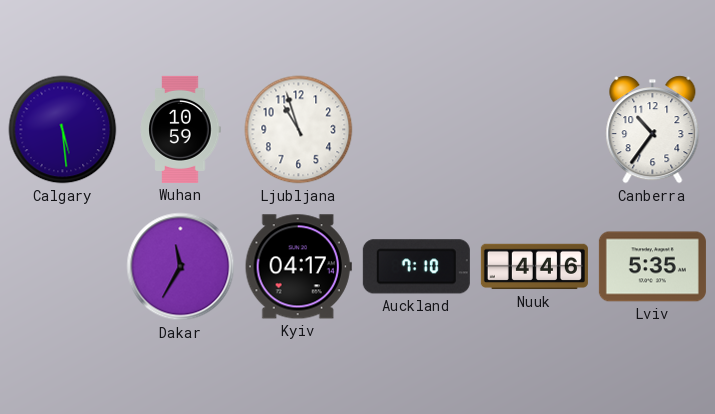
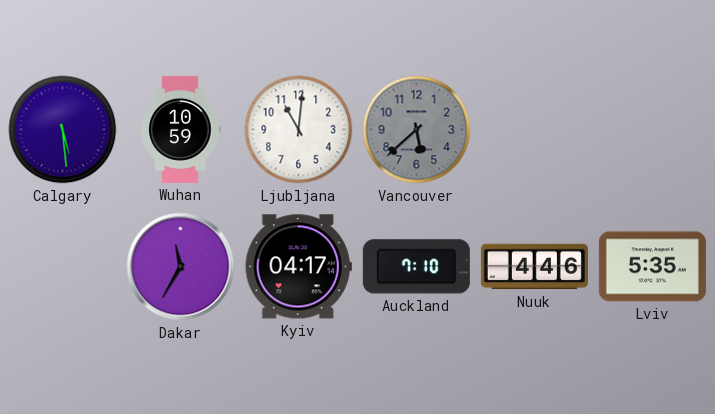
Ljubljana: 10:57 -> 11:01 (299, 130)
Vancouver: none -> 5:38 (417, 130)
Canberra: 10:36 -> none (653, 130)
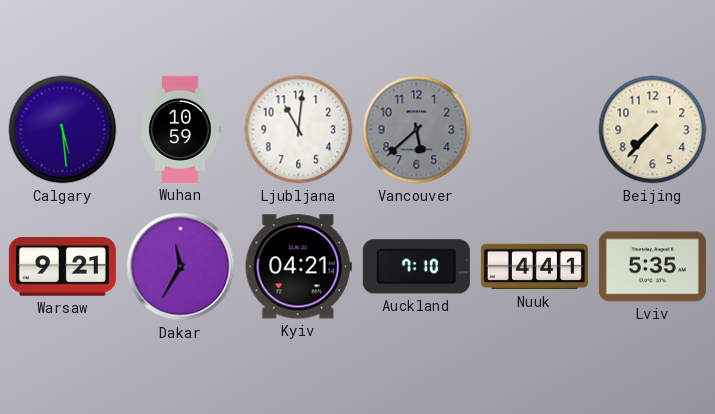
Beijing: none -> 7:37 (653, 130)
Warsaw: none -> 9:21 (62, 267)
Kyiv: 04:17 -> 04:21 (298, 267)
Nuuk: 4:46 -> 4:41 (534, 267)
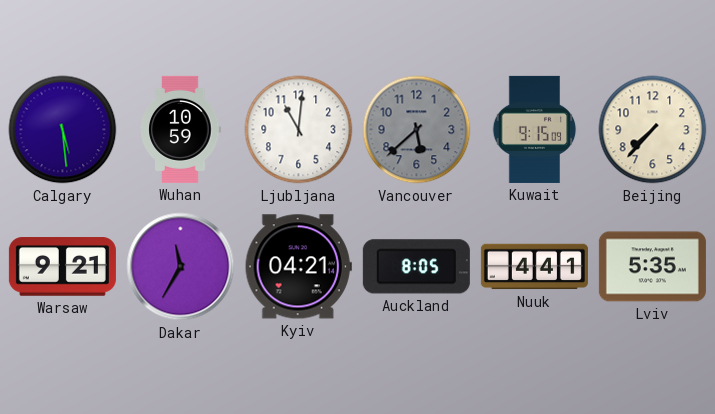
Kuwait: none -> 9:15 (535, 129)
Auckland: 7:10 -> 8:05 (416, 267)
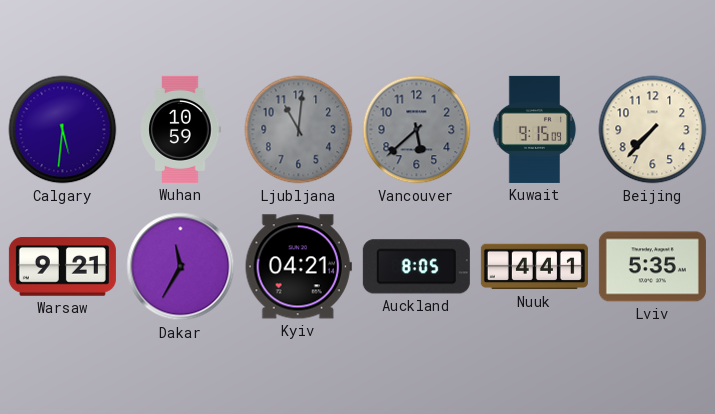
Calgary: 5:29 -> 5:31 (63, 130)
Ljubljana dial: white -> grey (299, 130)
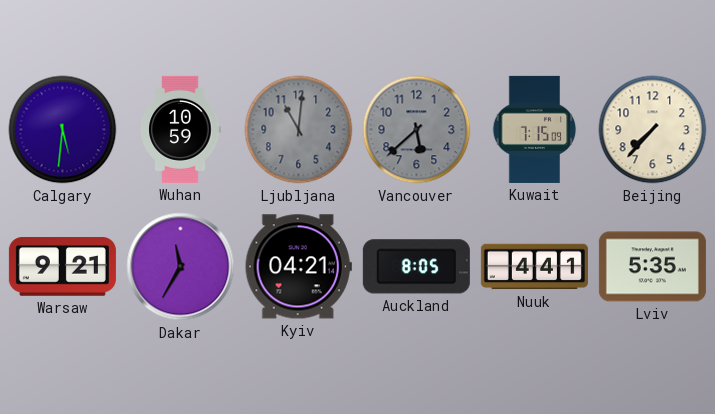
Kuwait: 9:15 -> 7:15 (535, 129)
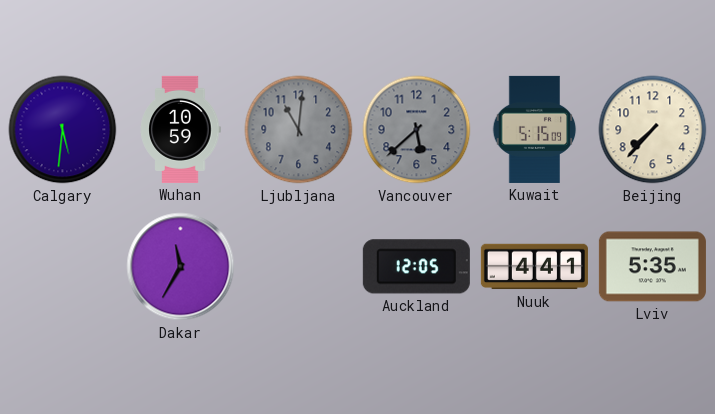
Kuwait: 7:15 -> 5:15 (535, 129)
Warsaw: 9:21 -> none (62, 267)
Kyiv: 04:21 -> none (298, 267)
Auckland: 8:05 -> 12:05 (416, 267)
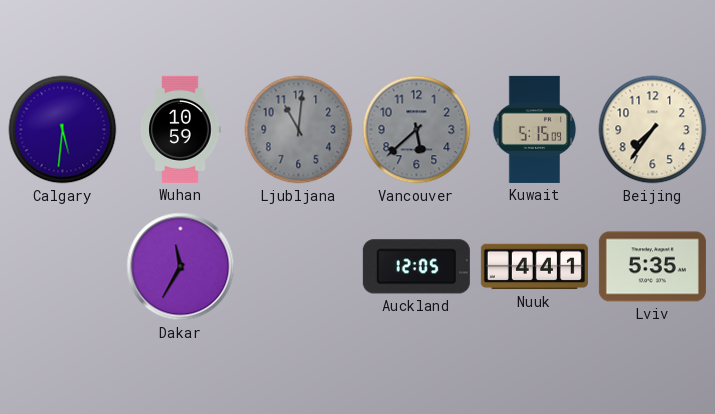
Beijing: 7:37 -> 7:36 (653, 130)
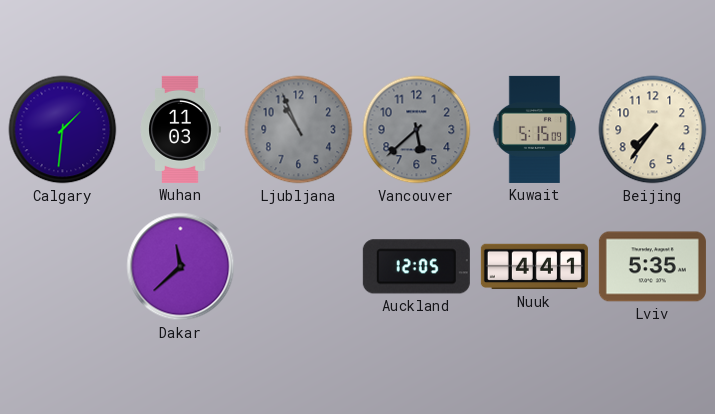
Calgary: 5:31 -> 1:31 (63, 130)
Wuhan: 10:59 -> 11:03 (180, 129)
Ljubljana: 11:01 -> 10:56 (299, 130)
Dakar: 11:35 -> 11:38 (181, 267)
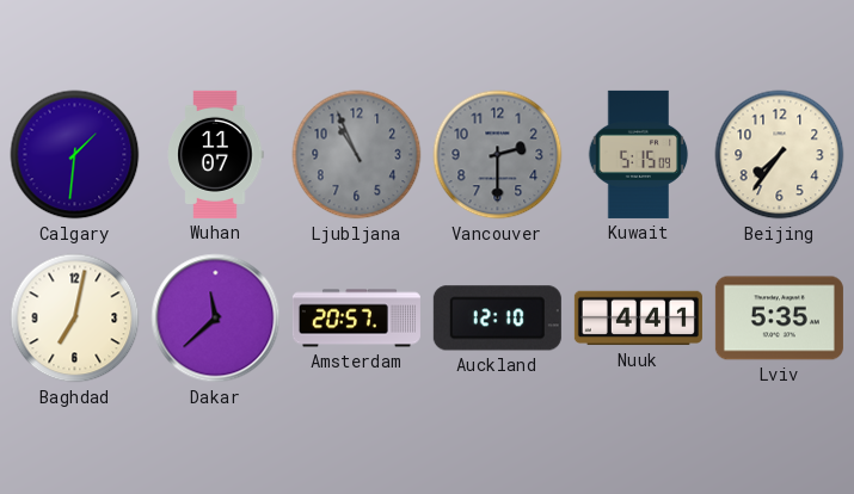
Wuhan: 11:03 -> 11:07 (215, 154)
Vancouver: 5:38 -> 2:30 (498, 155)
Baghdad: none -> 7:02 (75, 319)
Amsterdam: none -> 20:57 (356, 319)
Auckland: 12:05 -> 12:10 (497, 319)
